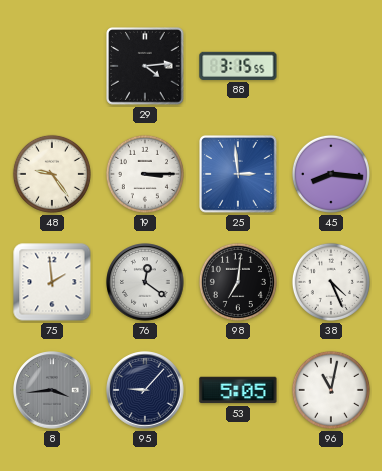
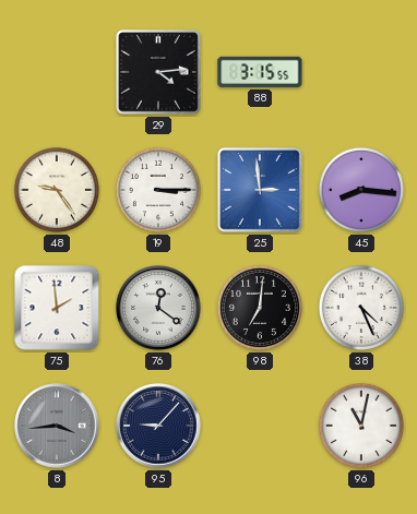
53: 5:05 -> none (238, 390)
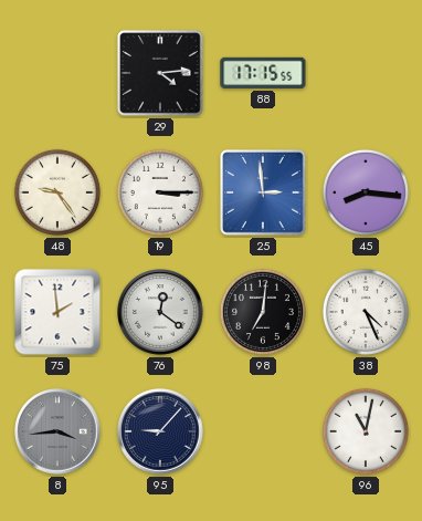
88: 3:15 -> 17:15 (263, 73)
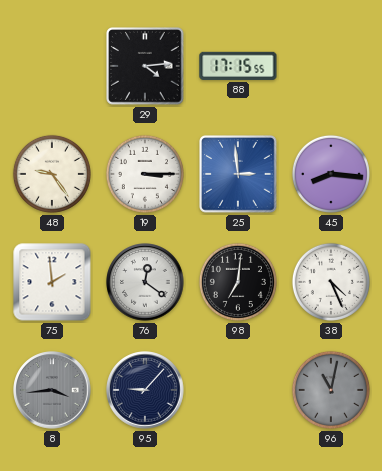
96 dial: white -> grey (331, 390)
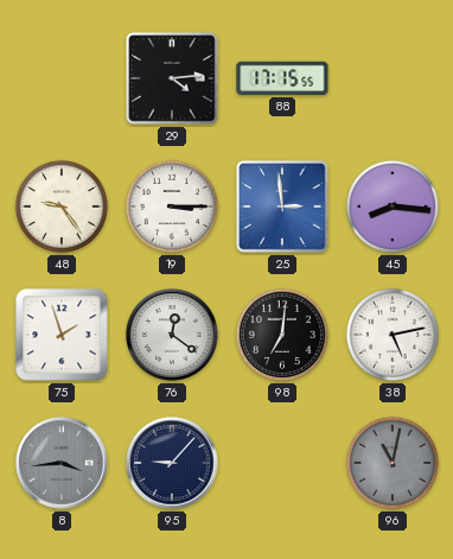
75: 1:59 -> 1:57 (62, 335)
38: 4:26 -> 5:13 (393, 335)
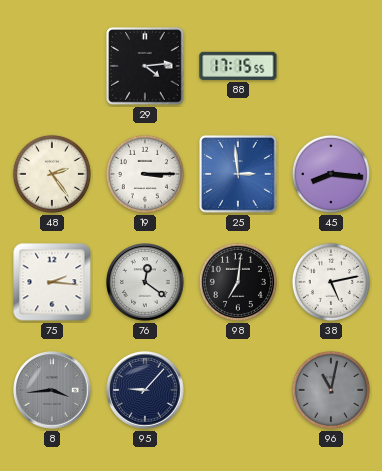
48: 9:24 -> 2:24 (52, 174)
75: 1:57 -> 2:16 (52, 282)
